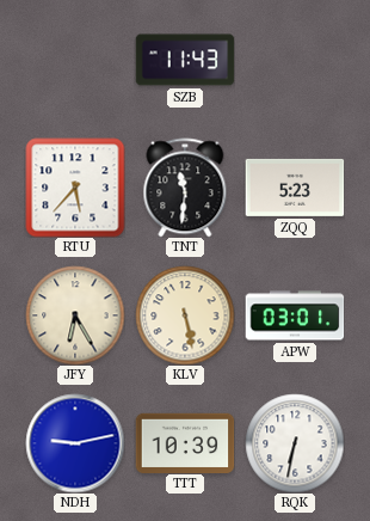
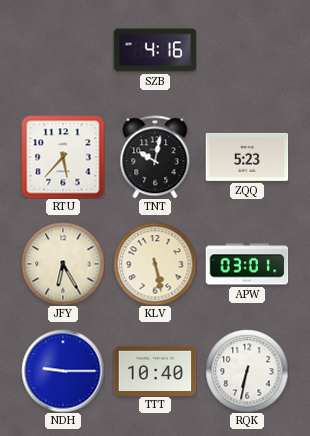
SZB: 11:43 -> 4:16 (155, 50)
TNT: 11:31 -> 10:02 (155, 157)
NDH: 9:13 -> 9:15 (63, 371)
TTT: 10:39 -> 10:40 (155, 370)
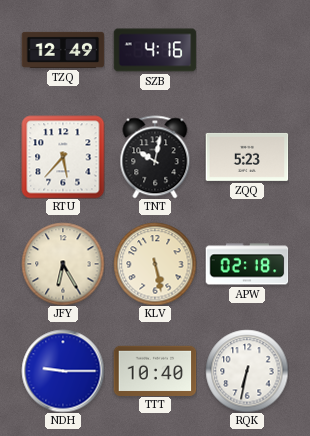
TZQ: none -> 12:49 (63, 50)
APW: 03:01 -> 02:18 (247, 264)
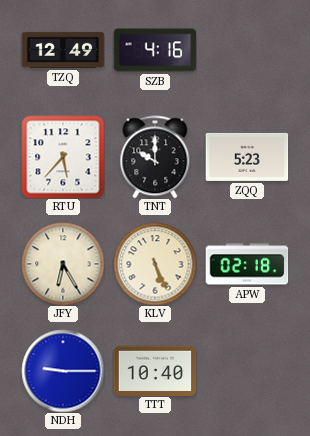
TNT: 10:02 -> 10:00 (155, 157)
KLV: 5:28 -> 5:26 (155, 264)
RQK: 6:32 -> none (247, 371)
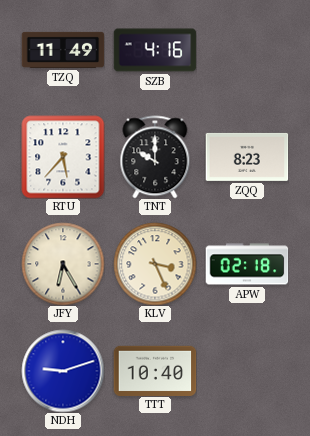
TZQ: 12:49 -> 11:49 (63, 50)
ZQQ: 5:23 -> 8:23 (247, 157)
KLV: 5:26 -> 3:26 (155, 264)
NDH: 9:15 -> 9:12 (63, 371)
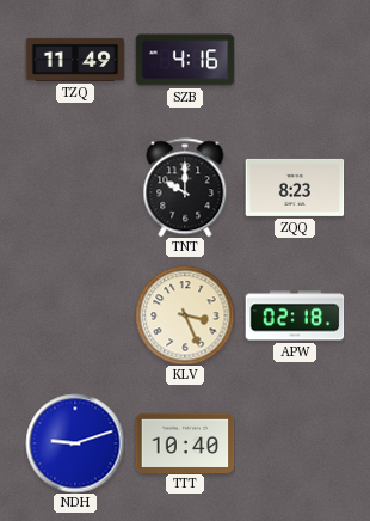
RTU: 5:37 -> none (63, 157)
JFY: 6:25 -> none (63, 264)
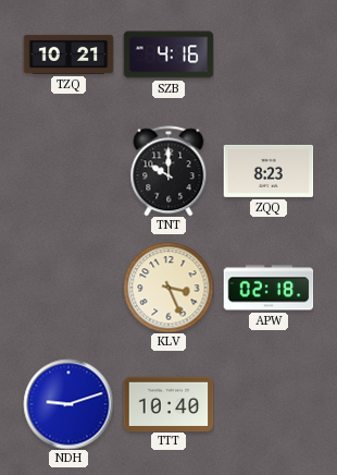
TZQ: 11:49 -> 10:21 (68, 54)
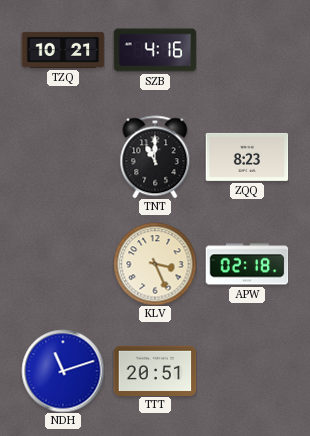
TNT: 10:00 -> 11:00 (155, 157)
NDH: 9:12 -> 11:12 (63, 371)
TTT: 10:40 -> 20:51 (155, 370)
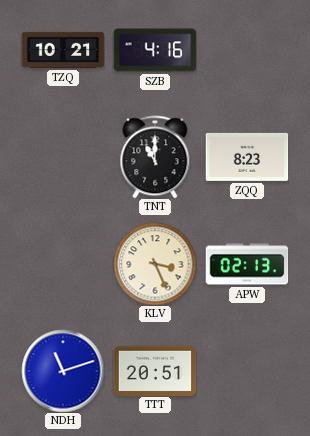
APW: 02:18 -> 02:13 (247, 264)
